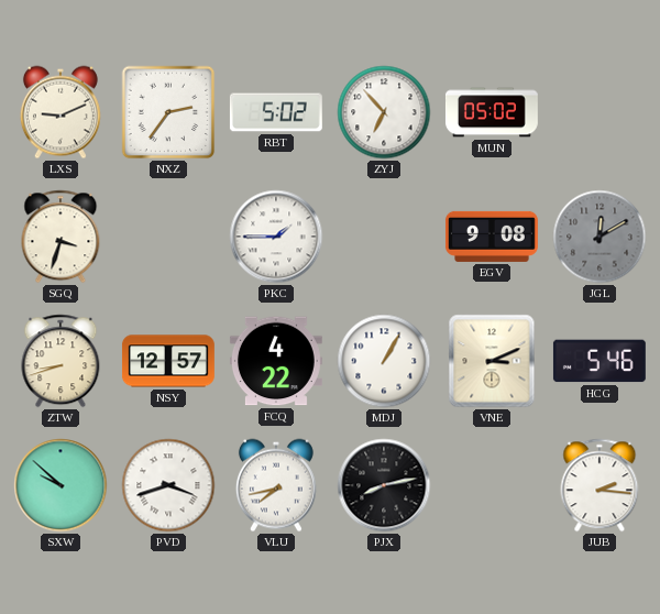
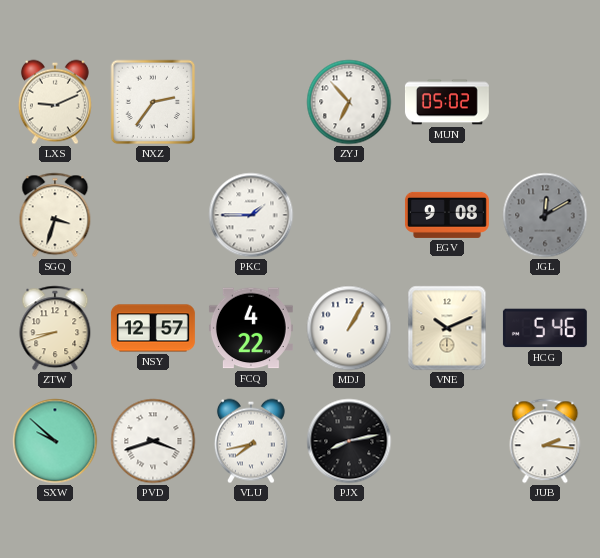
RBT: 5:02 -> none (276, 112)
VNE: 3:11 -> 10:11 (447, 328)
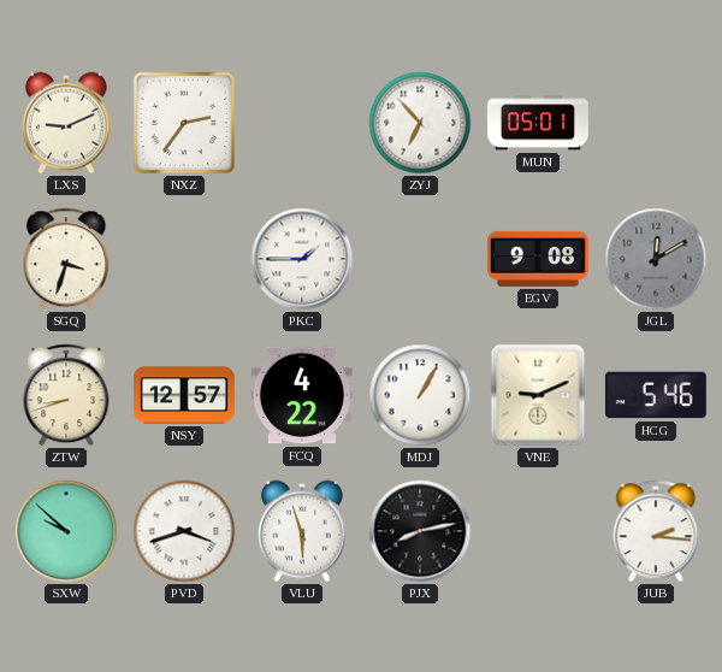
MUN: 05:02 -> 05:01 (538, 123)
VNE: 10:11 -> 9:11 (538, 395)
VLU: 7:43 -> 5:57 (302, 531)
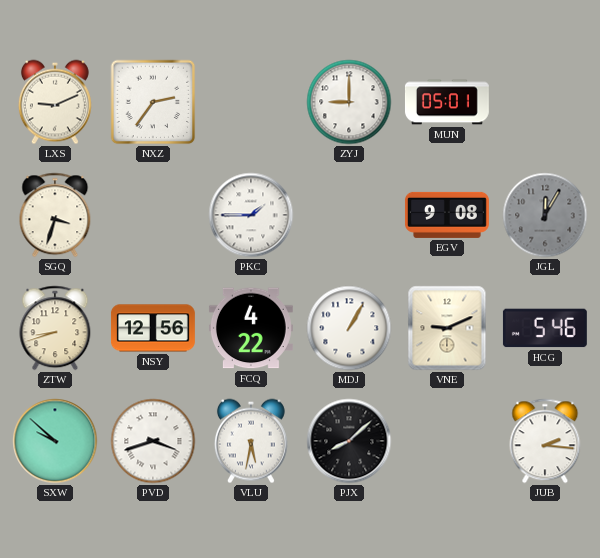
ZYJ: 6:53 -> 9:00 (349, 102)
JGL: 12:10 -> 12:05 (545, 215)
NSY: 12:57 -> 12:56 (153, 328)
VLU: 5:57 -> 5:32 (251, 441)
PJX: 8:13 -> 8:08 (349, 441)
